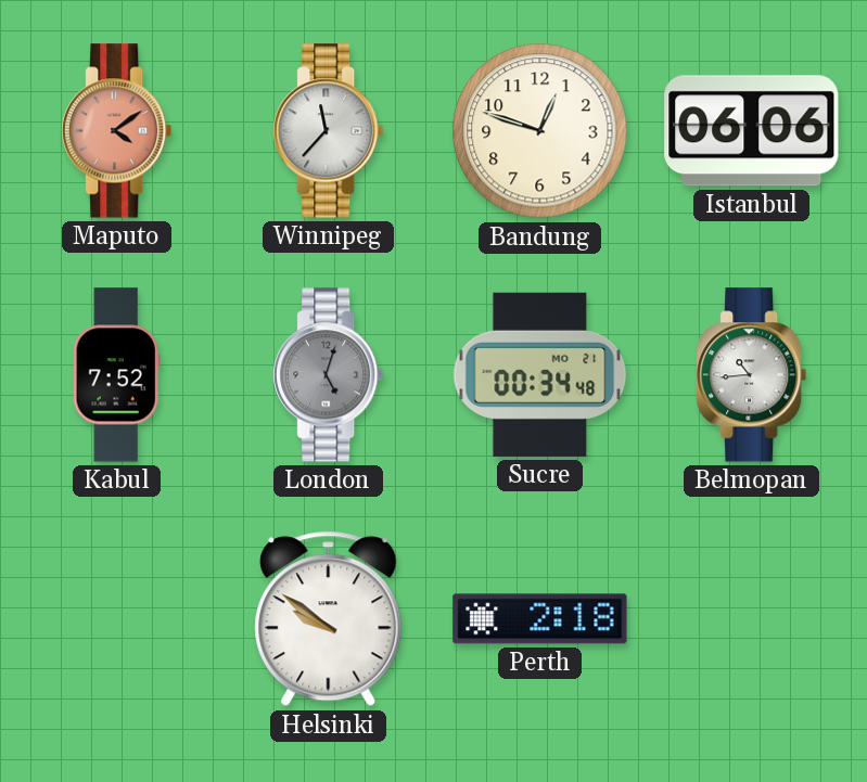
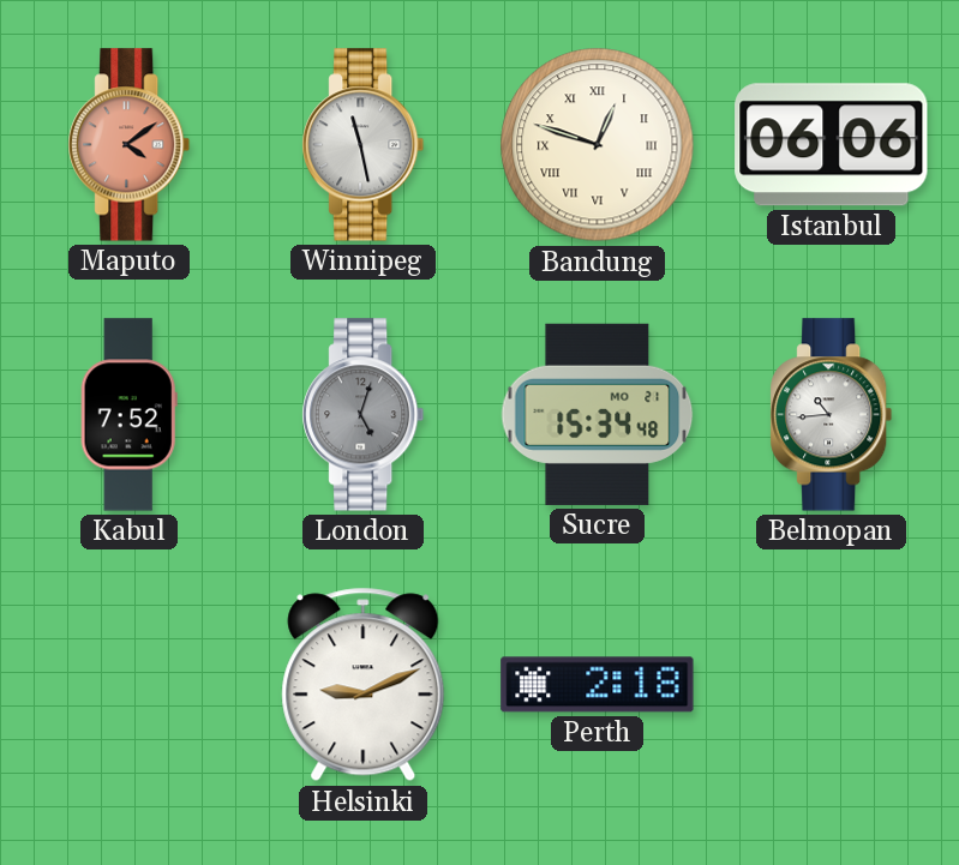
Winnipeg: 11:37 -> 11:28 (364, 145)
Bandung numerals: Arabic -> Roman (598, 145)
Sucre: 00:34 -> 15:34 (598, 414)
Helsinki: 9:51 -> 9:11 (364, 685)
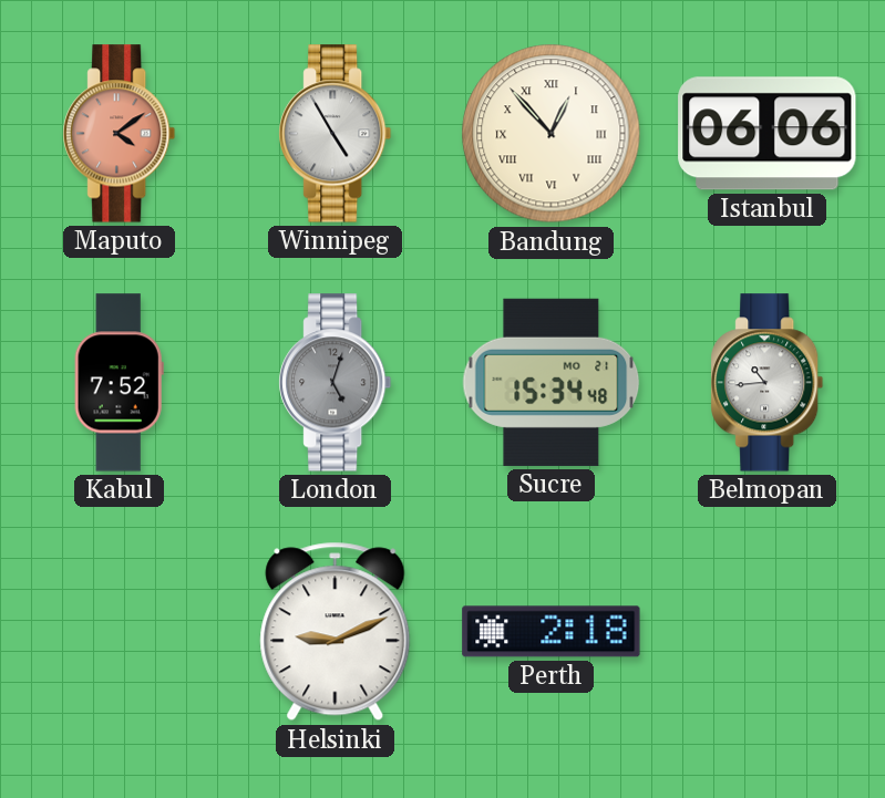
Winnipeg: 11:28 -> 4:55 (336, 134)
Bandung: 12:48 -> 12:53 (552, 134)
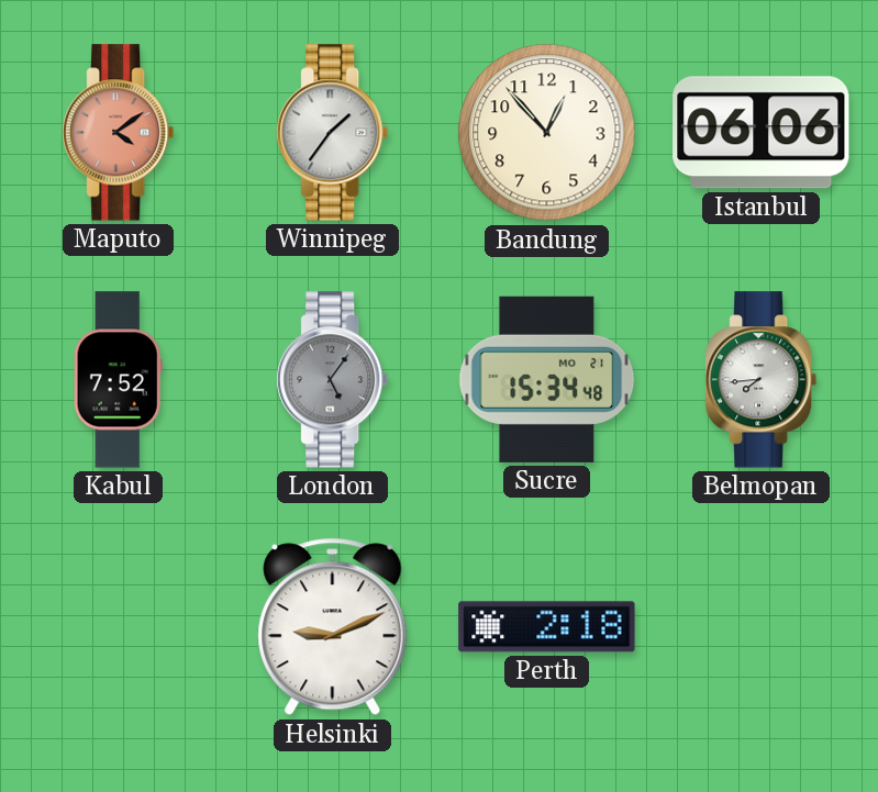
Winnipeg: 4:55 -> 1:36 (333, 133)
Bandung numerals: Roman -> Arabic (547, 133)
London: 5:03 -> 5:06 (333, 380)
Belmopan: 10:44 -> 7:44 (762, 380)
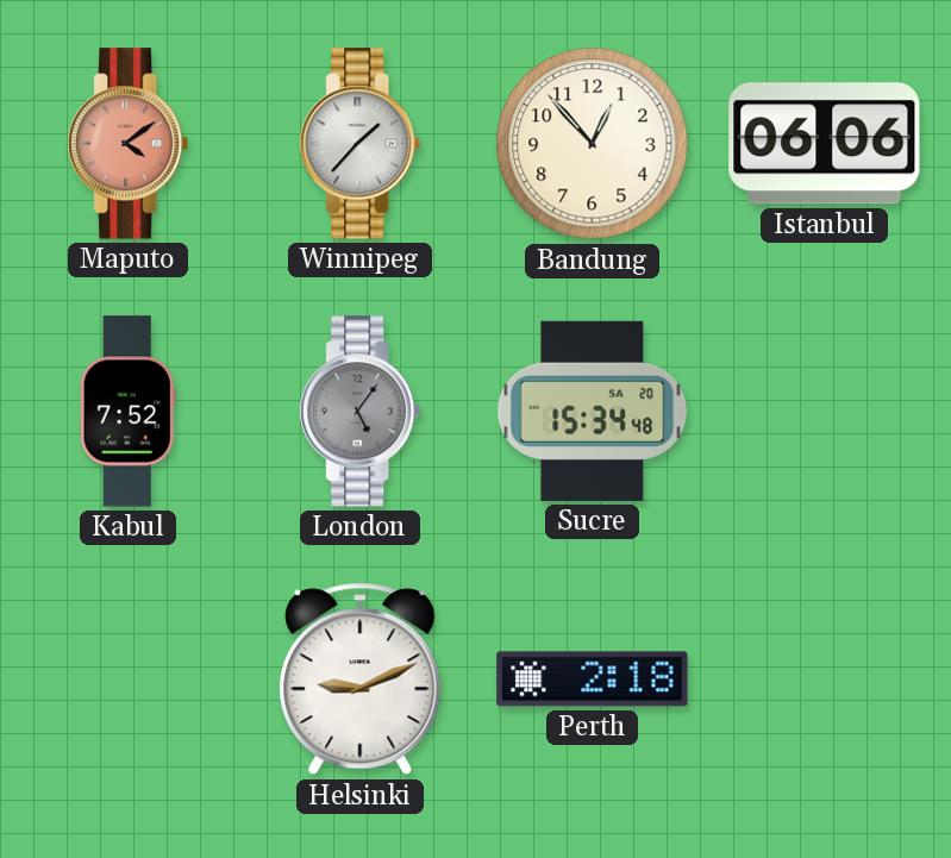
Winnipeg: 1:36 -> 1:37 (361, 144)
Sucre date: MO 21 -> SA 20 (593, 411)
Belmopan: 7:44 -> none (762, 380)
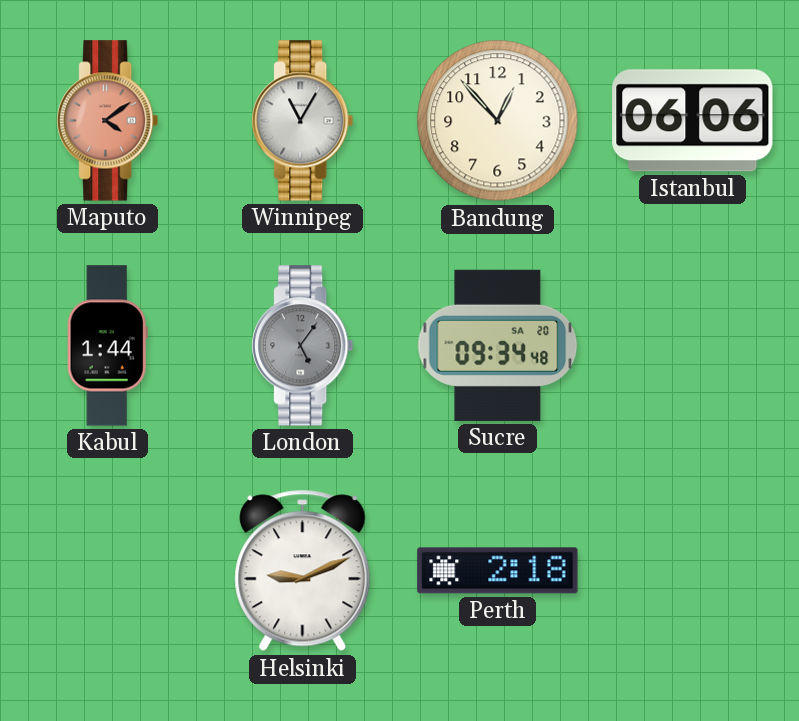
Winnipeg: 1:37 -> 11:05 (303, 121)
Kabul: 7:52 -> 1:44 (107, 346)
Sucre: 15:34 -> 09:34 (498, 345)
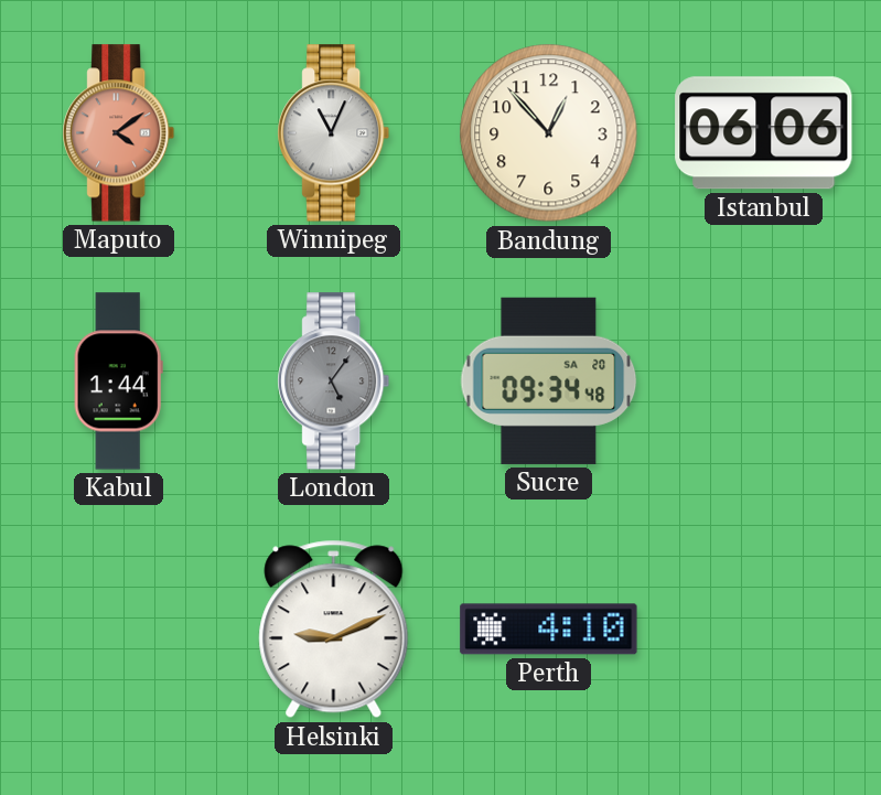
Winnipeg: 11:05 -> 11:04 (334, 133)
Perth: 2:18 -> 4:10 (549, 630)
